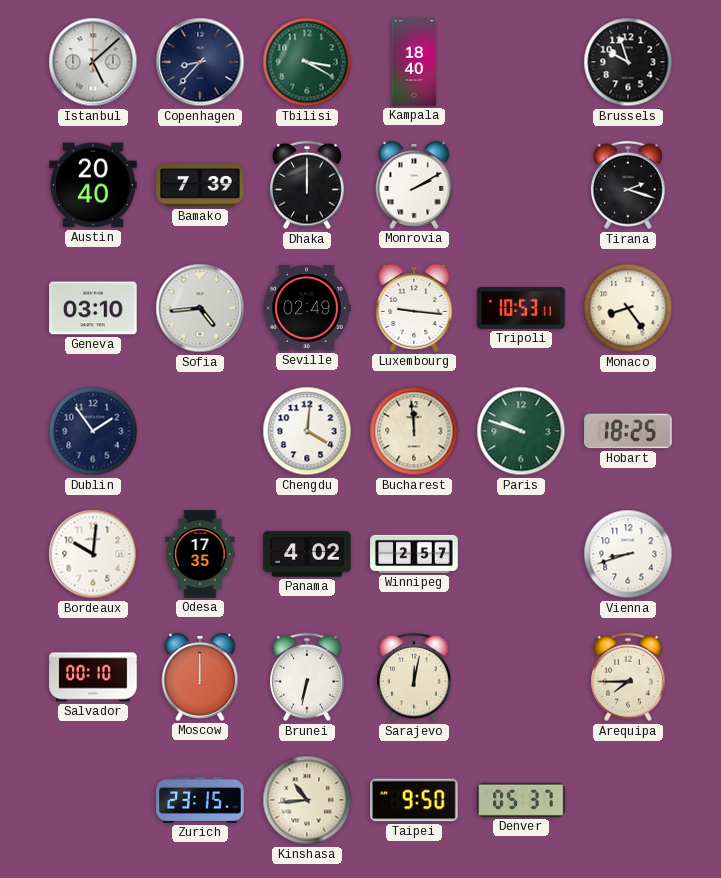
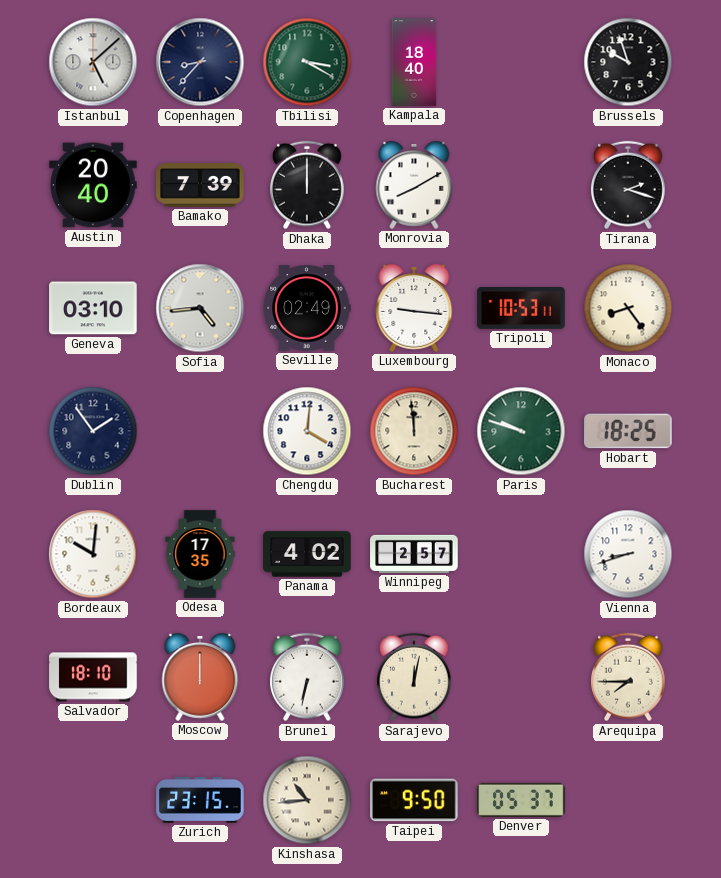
Monrovia: 2:10 -> 8:10 (414, 185)
Salvador: 00:10 -> 18:10 (93, 677)
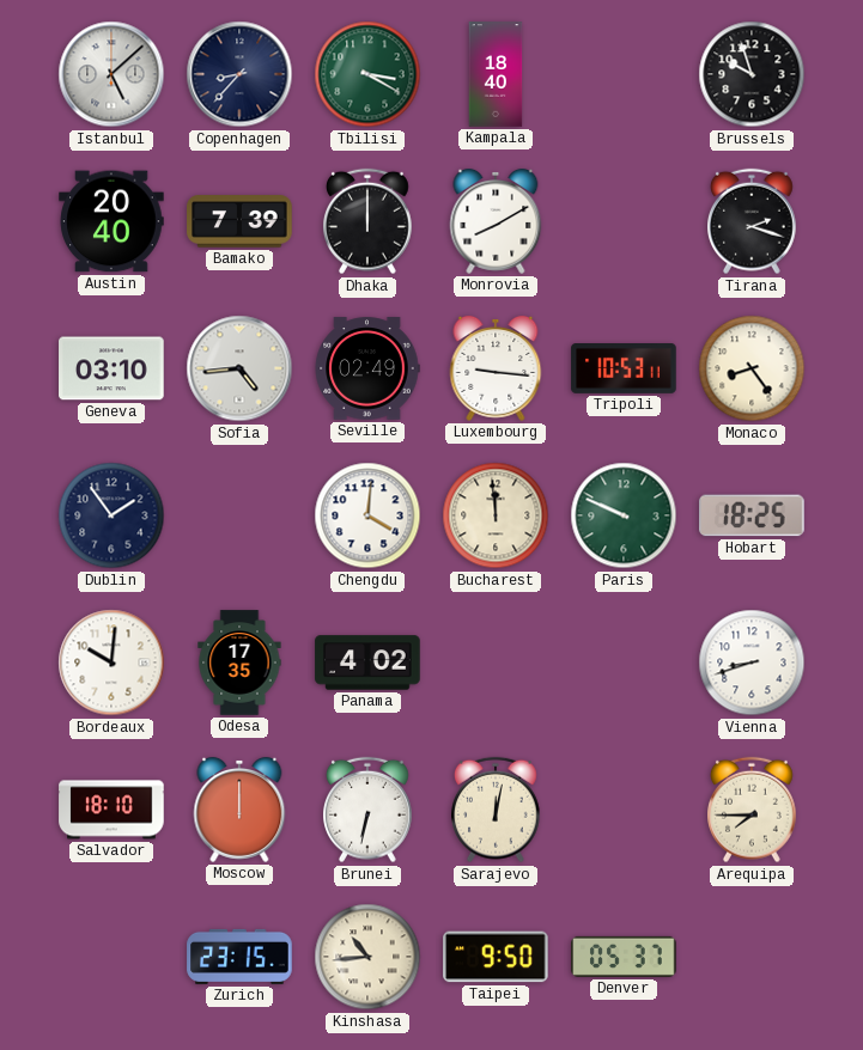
Paris: 9:48 -> 9:49 (624, 515)
Winnipeg: 2:57 -> none (414, 554)
